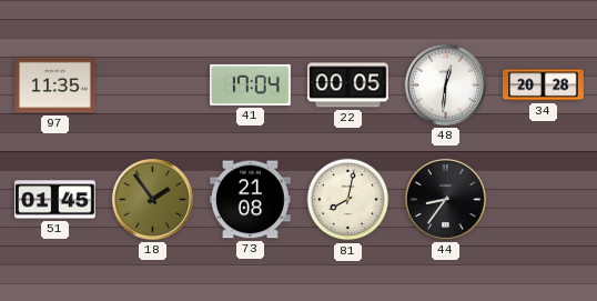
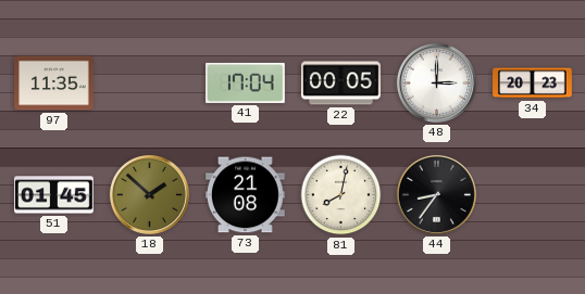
48: 12:31 -> 3:00 (436, 82)
34: 20:28 -> 20:23 (533, 84)
18: 1:54 -> 1:52 (149, 194)
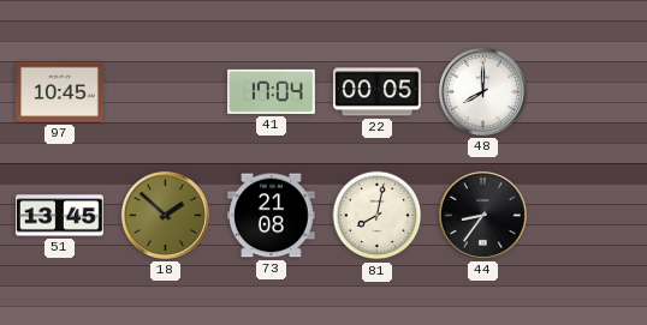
97: 11:35 -> 10:45 (60, 92)
48: 3:00 -> 8:00 (482, 91)
34: 20:23 -> none (533, 84)
51: 01:45 -> 13:45 (60, 216)
